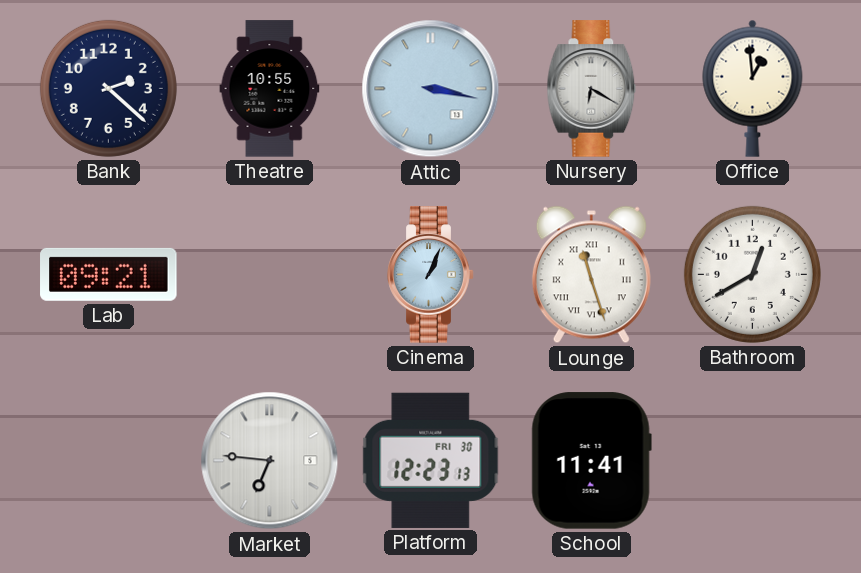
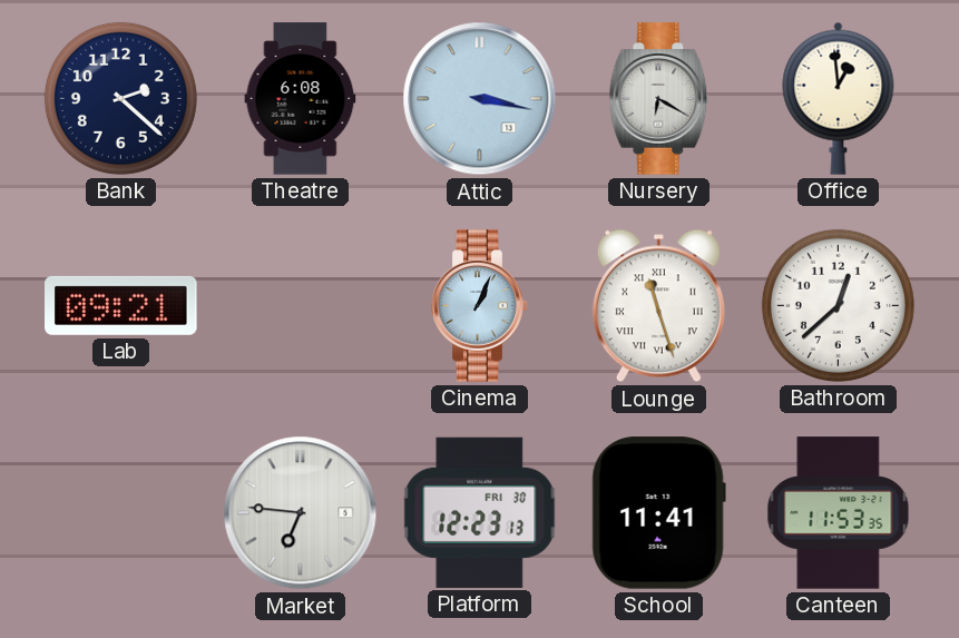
Theatre: 10:55 -> 6:08 (301, 99)
Bathroom: 12:40 -> 12:38 (838, 305)
Canteen: none -> 11:53 (839, 513)
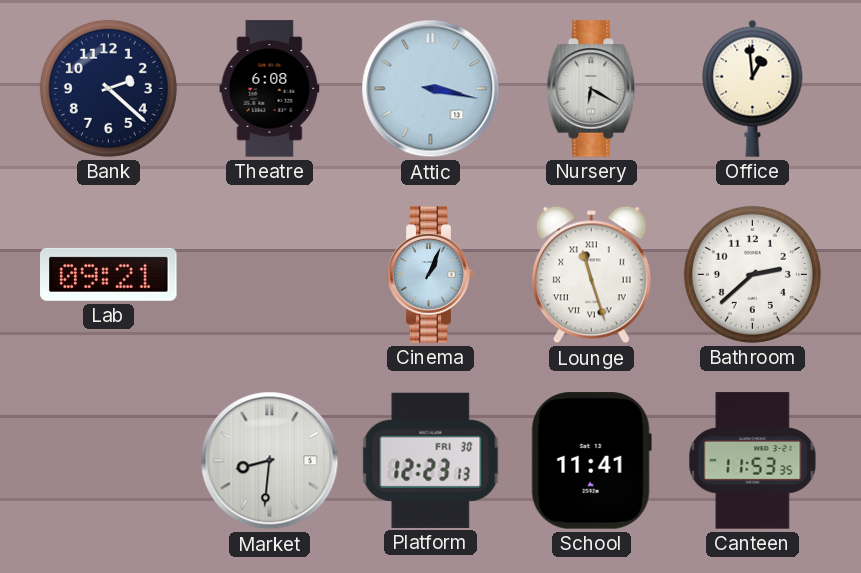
Bathroom: 12:38 -> 2:38 (752, 274)
Market: 6:46 -> 8:31 (270, 461)
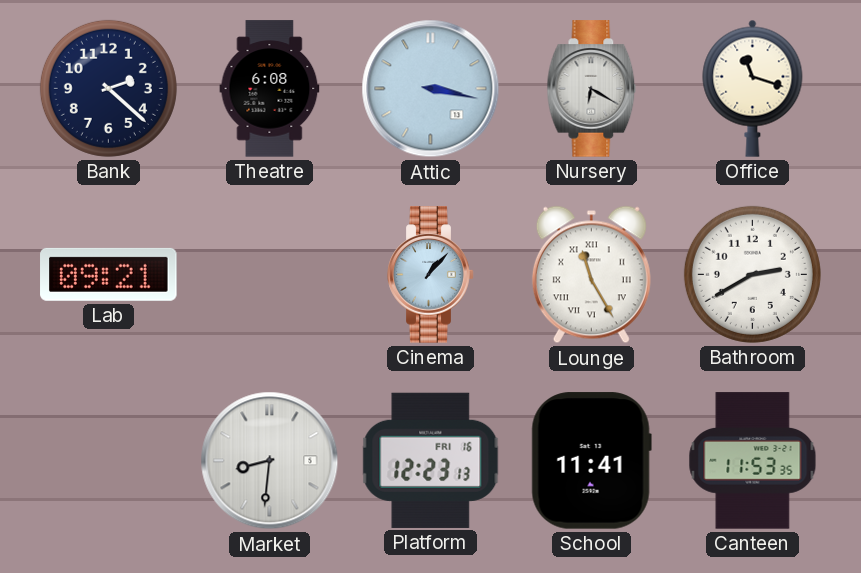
Office: 12:59 -> 11:18 (753, 88)
Cinema: 1:04 -> 1:07 (431, 275)
Lounge: 11:27 -> 11:25 (591, 275)
Bathroom: 2:38 -> 2:40 (752, 274)
Platform date: FRI 30 -> FRI 16 (431, 460)
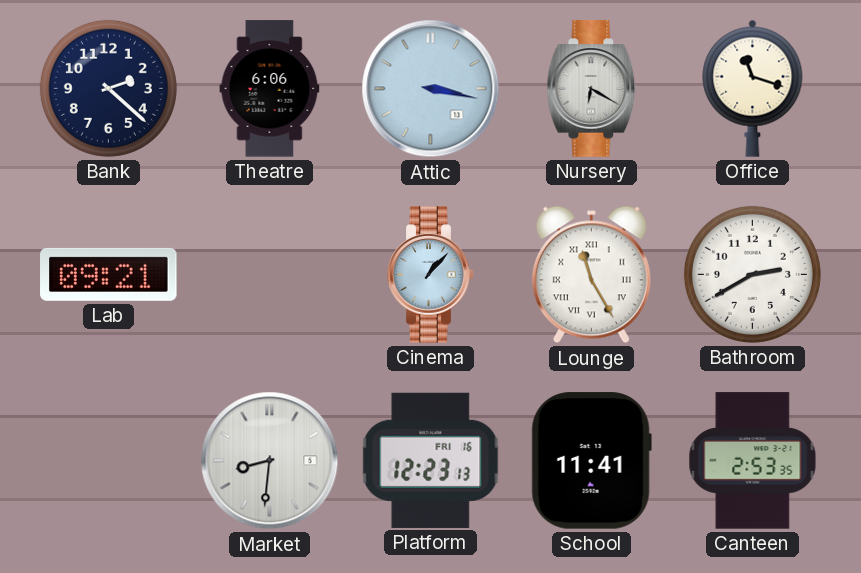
Theatre: 6:08 -> 6:06 (270, 89)
Canteen: 11:53 -> 2:53 (753, 461)
